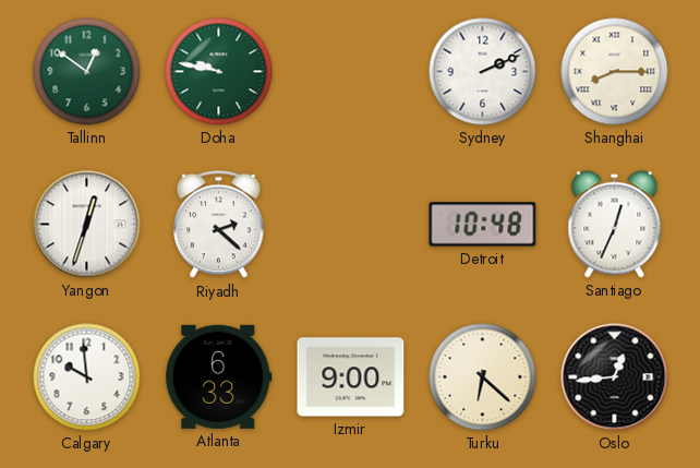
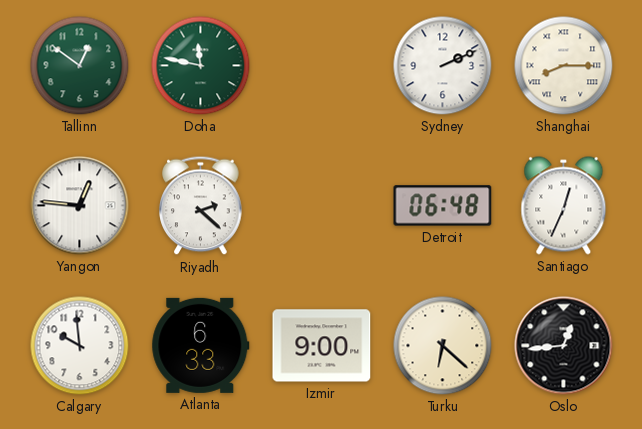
Doha: 9:47 -> 11:47 (201, 66)
Yangon: 12:33 -> 12:46 (80, 206)
Detroit: 10:48 -> 06:48 (443, 206)
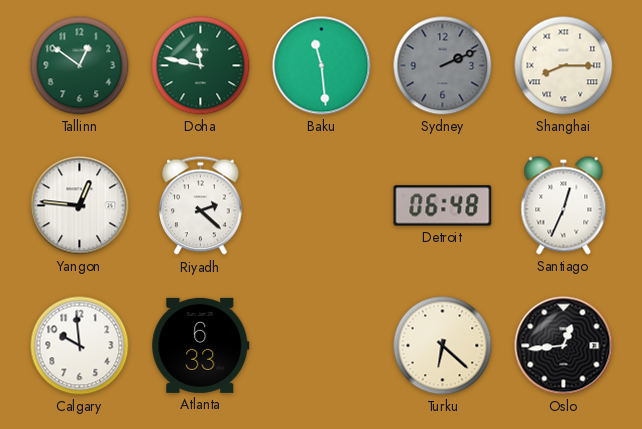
Baku: none -> 11:29 (322, 66)
Sydney dial: white -> grey (443, 66)
Izmir: 9:00 -> none (322, 346)
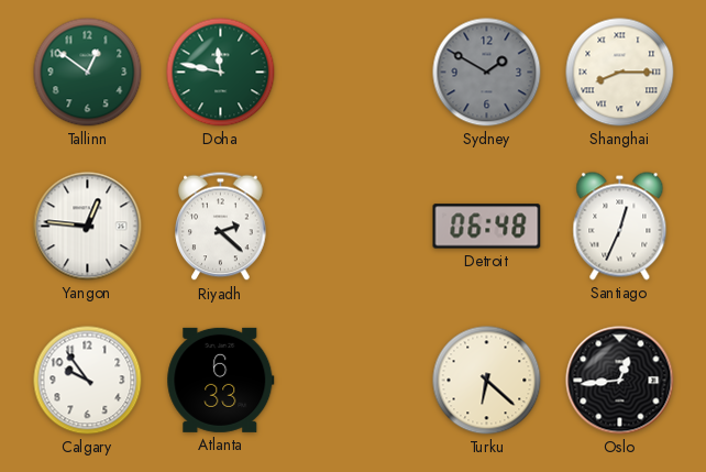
Baku: 11:29 -> none (322, 66)
Sydney: 2:11 -> 1:50 (487, 73)
Calgary: 9:59 -> 9:54 (88, 381)
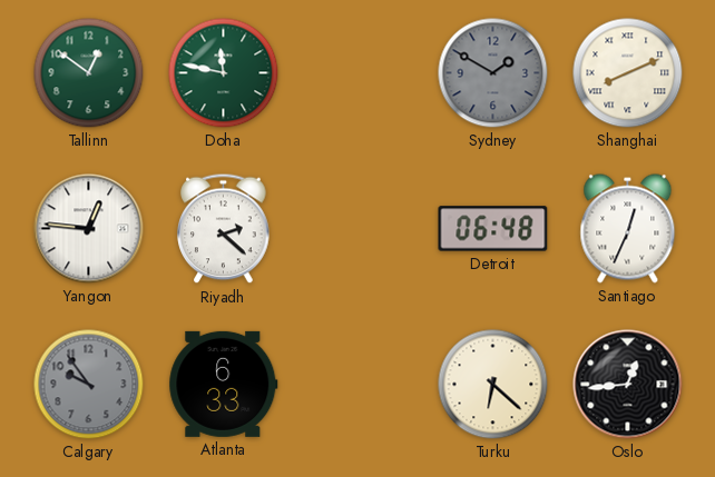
Shanghai: 8:15 -> 8:11 (628, 73)
Calgary dial: white -> grey (89, 385)
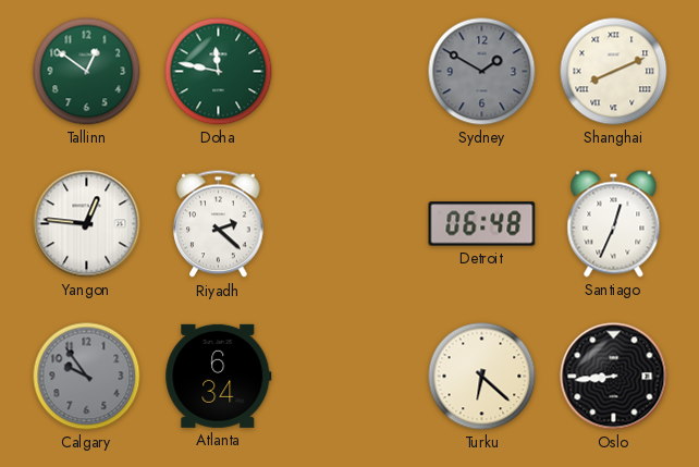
Atlanta: 6:33 -> 6:34 (219, 376)
Oslo: 12:44 -> 8:44 (614, 377)
